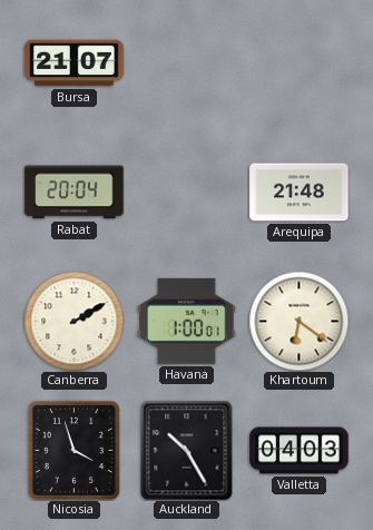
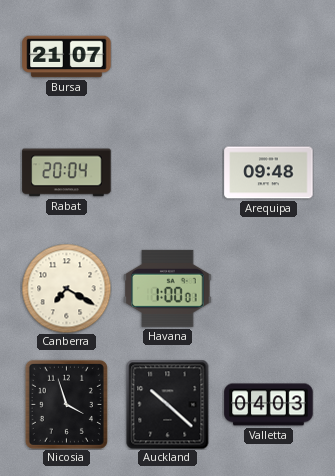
Arequipa: 21:48 -> 09:48 (269, 173)
Canberra: 2:10 -> 7:20 (66, 288)
Khartoum: 6:21 -> none (298, 321)
Auckland: 10:25 -> 10:22 (168, 404)
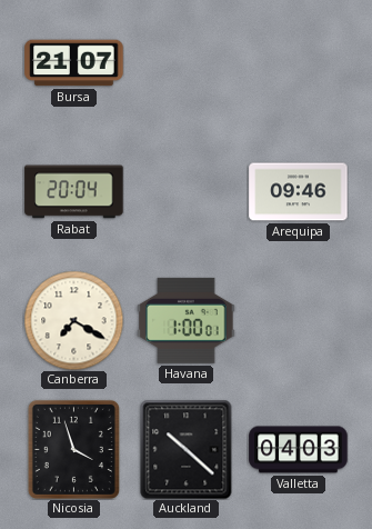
Arequipa: 09:48 -> 09:46 (299, 192)
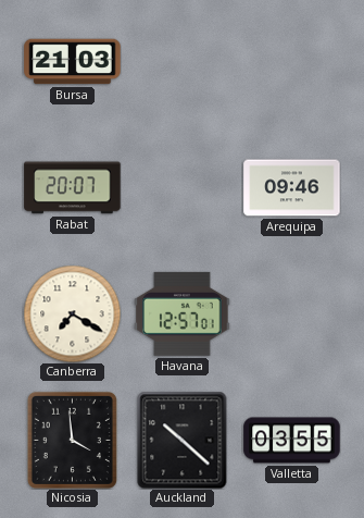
Bursa: 21:07 -> 21:03 (73, 62)
Rabat: 20:04 -> 20:07 (73, 188)
Havana: 1:00 -> 12:57 (183, 313)
Nicosia: 3:57 -> 3:59 (72, 440)
Valletta: 04:03 -> 03:55 (292, 441)
